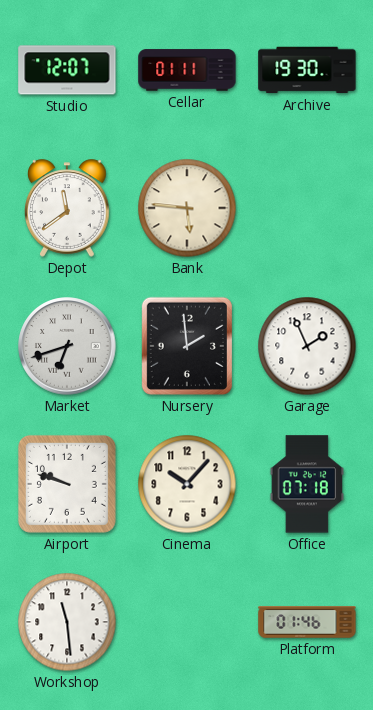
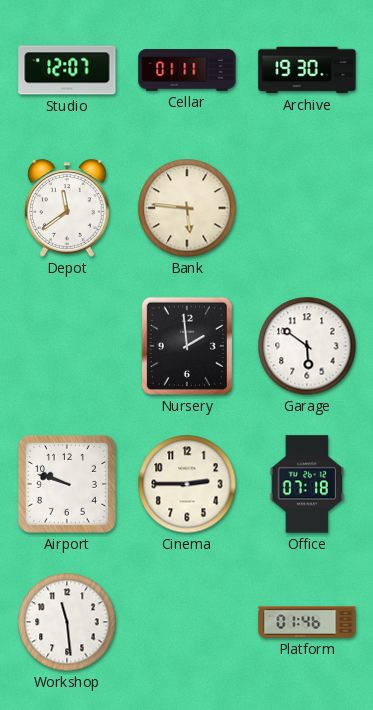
Market: 6:42 -> none (67, 346)
Garage: 1:56 -> 5:51 (307, 346)
Cinema: 10:07 -> 2:45 (187, 484)
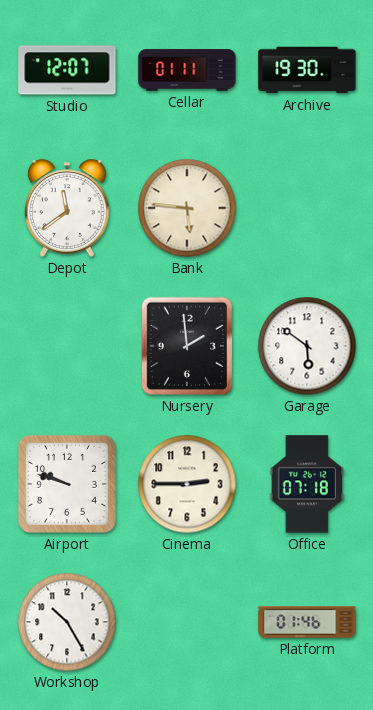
Workshop: 11:29 -> 10:25 (67, 622)
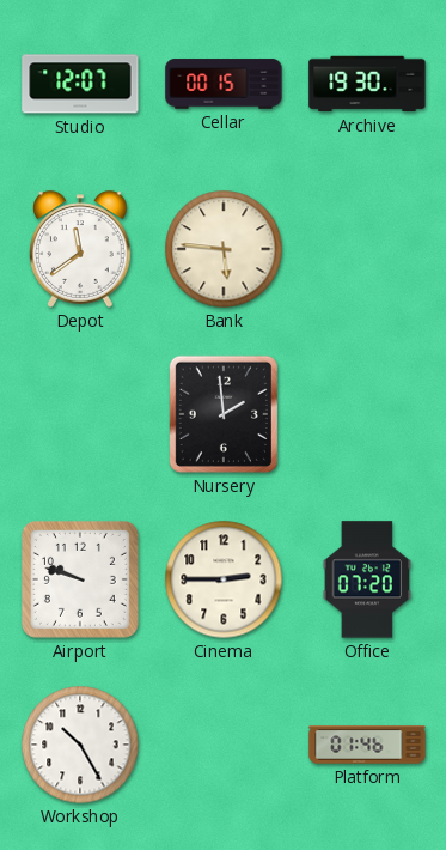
Cellar: 01:11 -> 00:15 (224, 84)
Garage: 5:51 -> none (307, 346)
Office: 07:18 -> 07:20 (366, 579)
